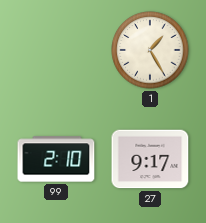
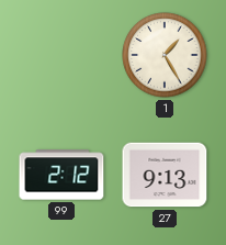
99: 2:10 -> 2:12 (61, 175)
27: 9:17 -> 9:13 (165, 175)
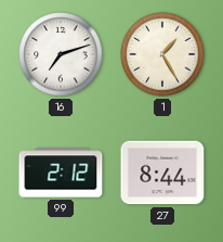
16: none -> 7:12 (61, 54)
27: 9:13 -> 8:44 (162, 173)
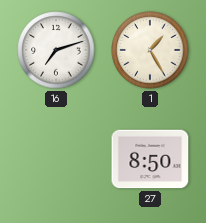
99: 2:12 -> none (61, 173)
27: 8:44 -> 8:50 (150, 159)
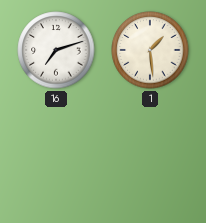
1: 1:25 -> 1:29 (150, 50)
27: 8:50 -> none (150, 159)
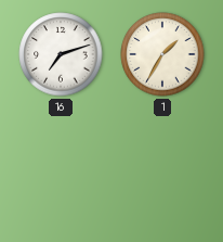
1: 1:29 -> 1:35 (162, 54)
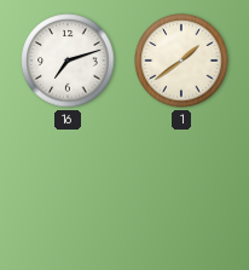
1: 1:35 -> 1:39 (181, 61)
